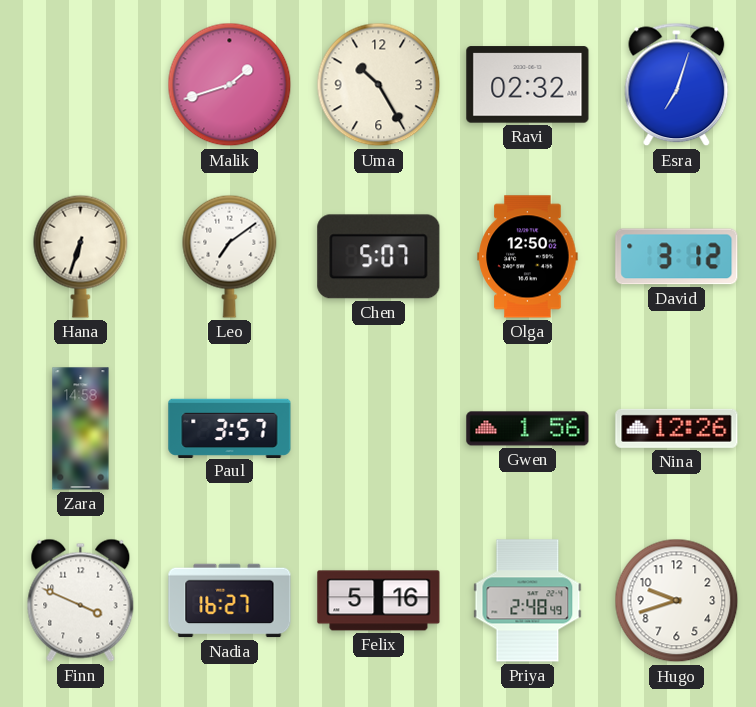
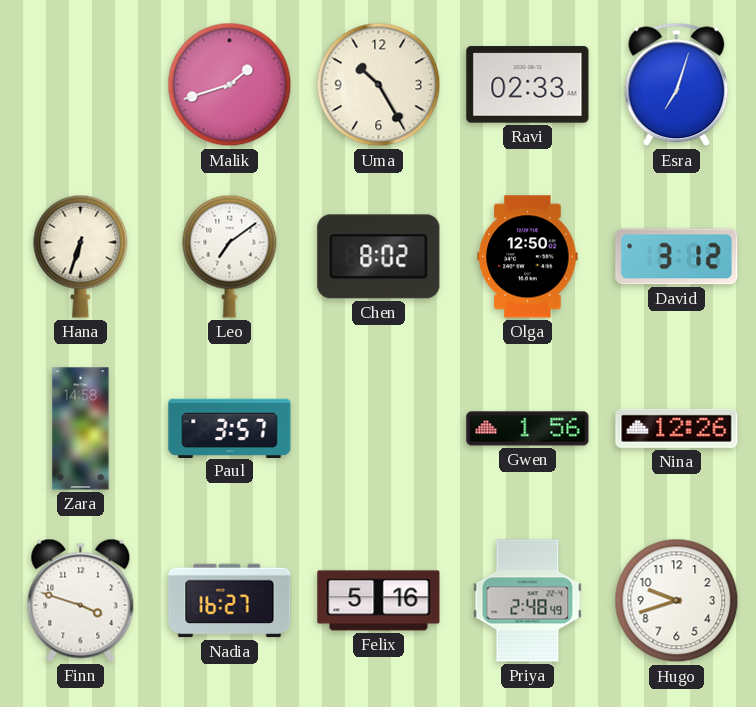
Ravi: 02:32 -> 02:33 (528, 85)
Chen: 5:07 -> 8:02 (379, 257)
Finn: 3:49 -> 3:48 (81, 600)
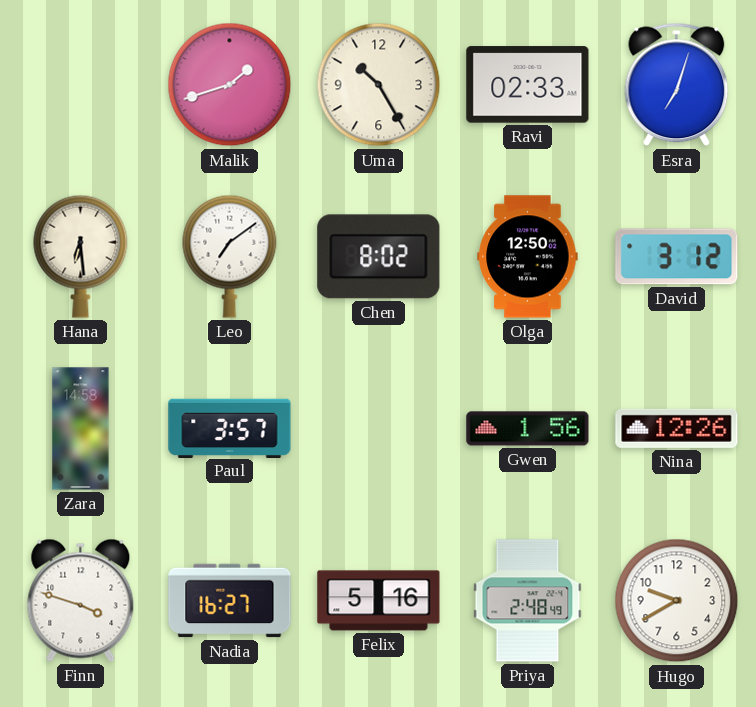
Hana: 6:33 -> 6:29 (81, 256)
Hugo: 9:42 -> 9:40 (677, 601)
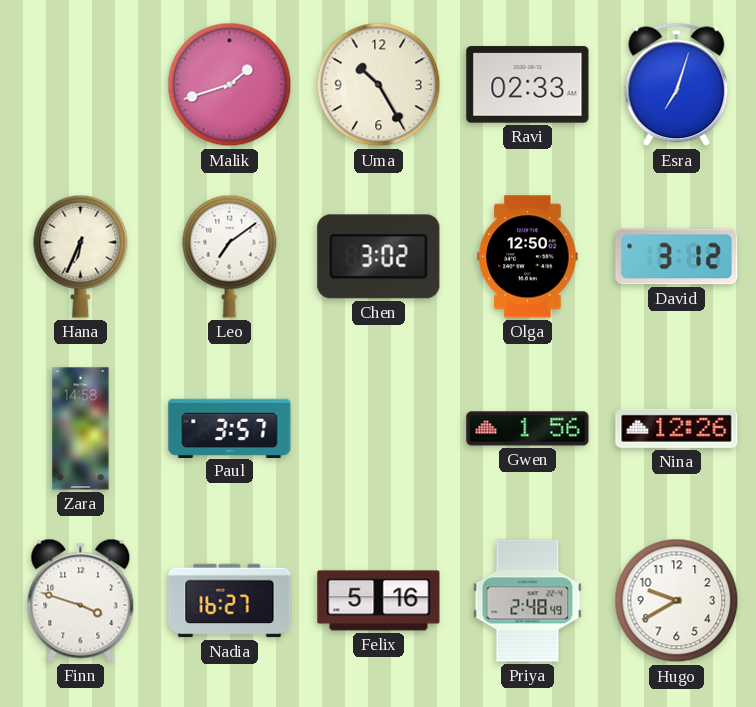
Hana: 6:29 -> 6:34 (81, 256)
Chen: 8:02 -> 3:02 (379, 257)
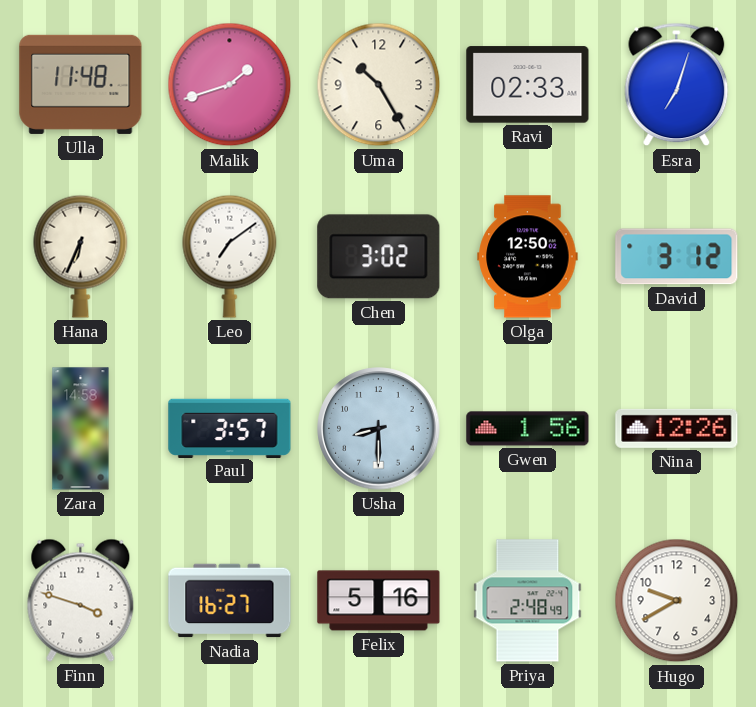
Ulla: none -> 11:48 (81, 84)
Usha: none -> 8:30 (379, 429)
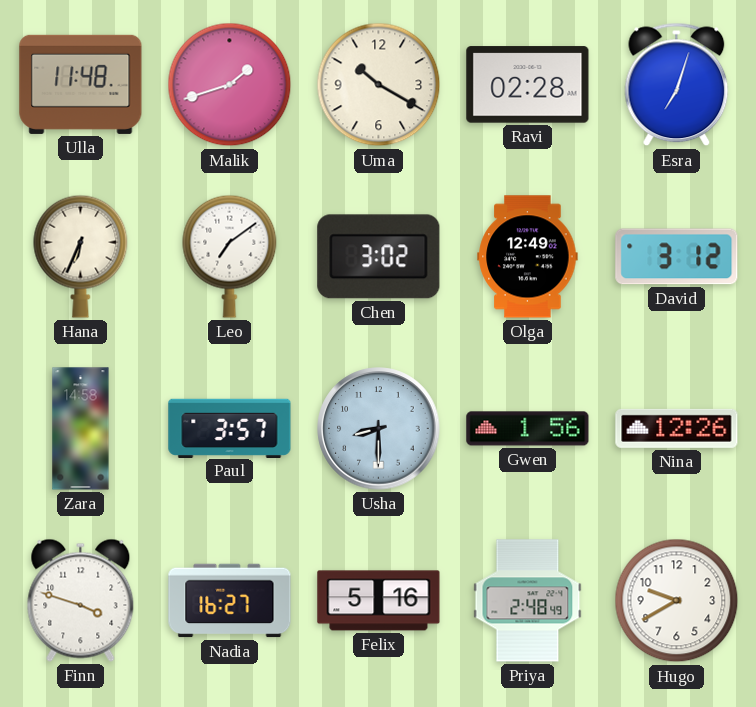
Uma: 10:25 -> 10:20 (379, 85)
Ravi: 02:33 -> 02:28 (528, 85)
Olga: 12:50 -> 12:49 (528, 257)
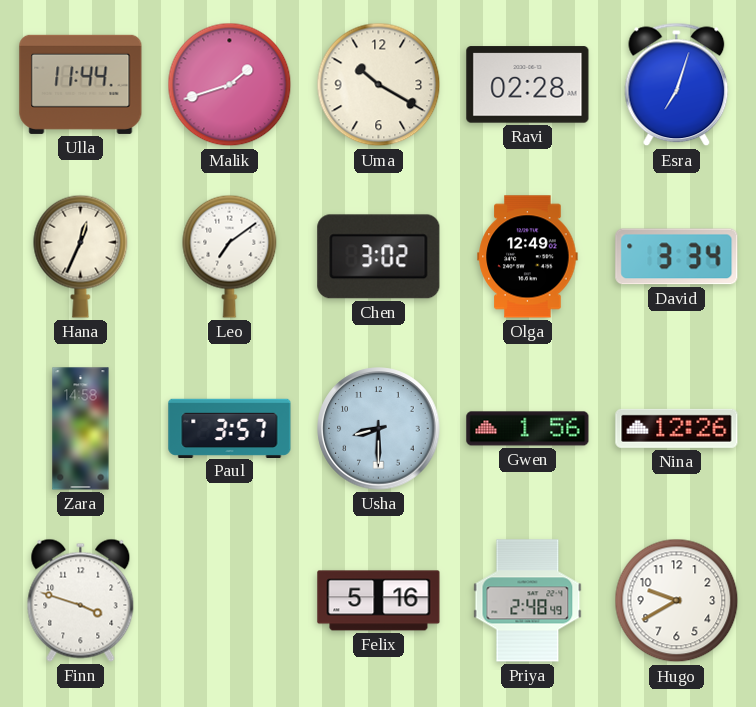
Ulla: 11:48 -> 11:44 (81, 84)
Hana: 6:34 -> 12:34 (81, 256)
David: 3:12 -> 3:34 (677, 257)
Nadia: 16:27 -> none (230, 601)
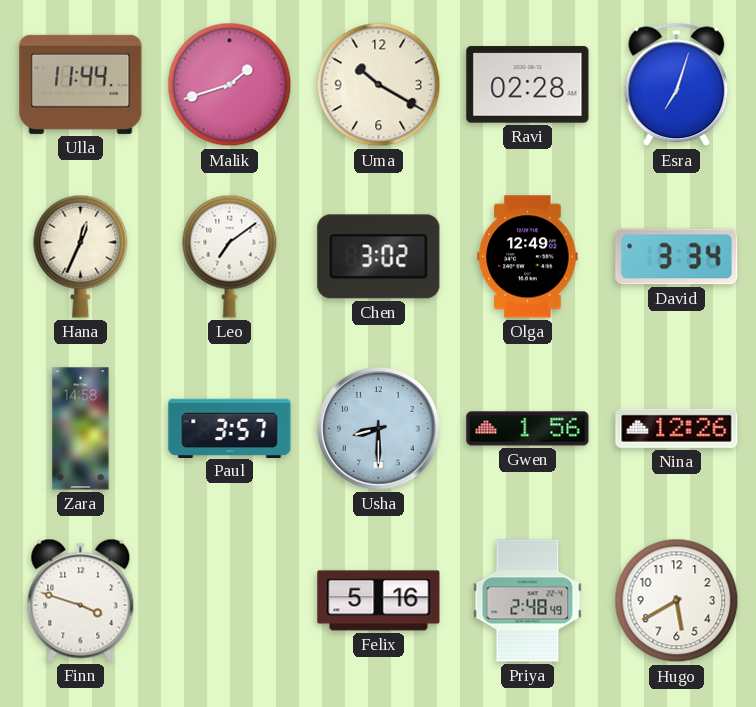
Hugo: 9:40 -> 5:40 (677, 601)
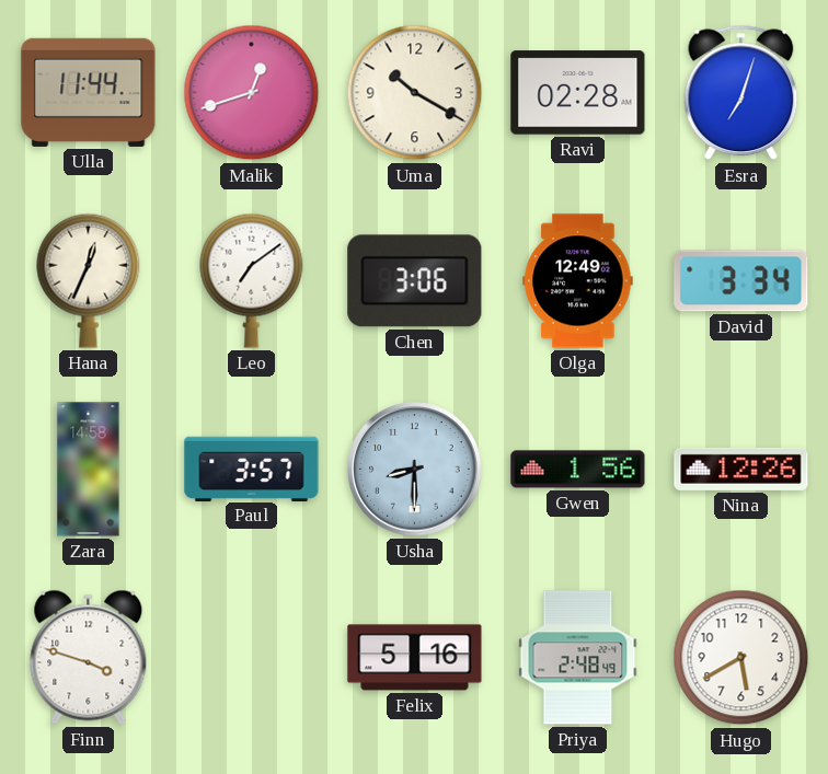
Malik: 1:42 -> 12:42 (252, 93)
Chen: 3:02 -> 3:06 (415, 281)
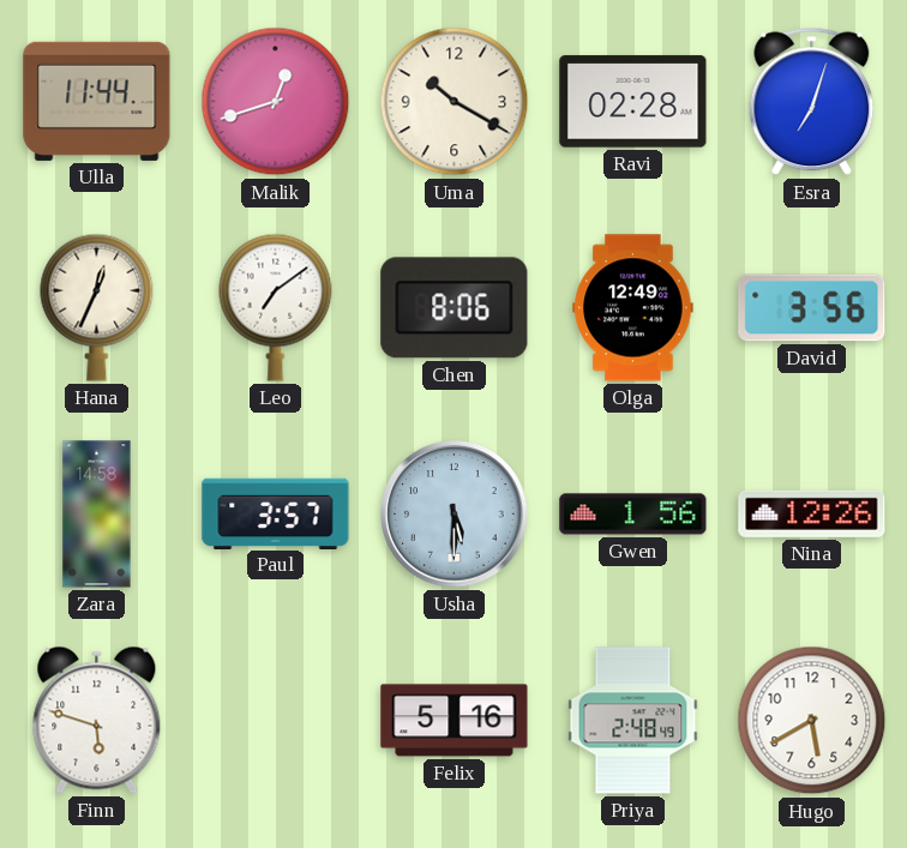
Chen: 3:06 -> 8:06 (455, 308)
David: 3:34 -> 3:56 (812, 308)
Usha: 8:30 -> 5:30 (455, 515)
Finn: 3:48 -> 5:48 (97, 720)
